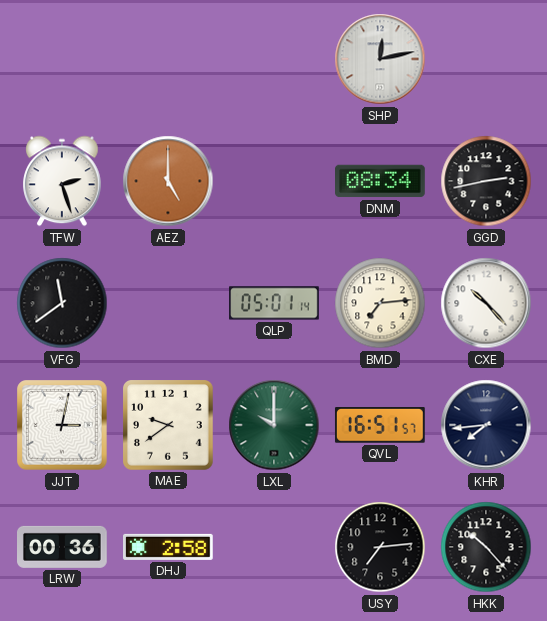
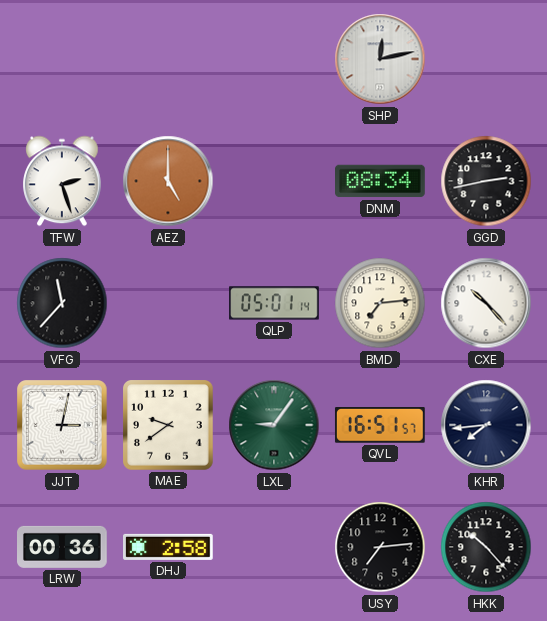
VFG: 11:39 -> 11:37 (62, 303)
LXL: 10:00 -> 9:06 (274, 425)
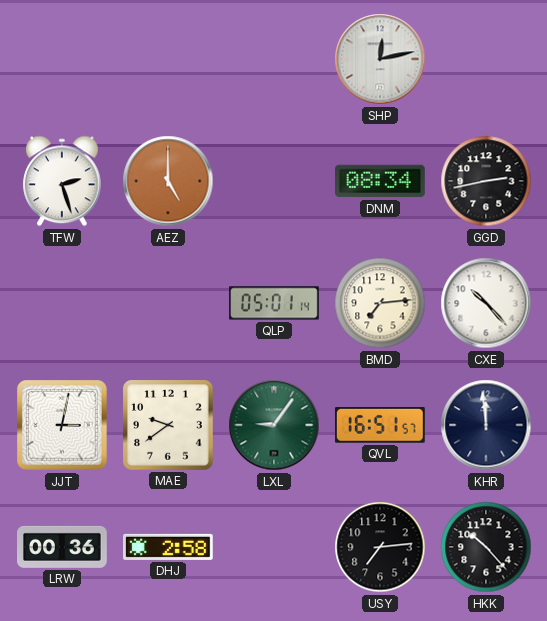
VFG: 11:37 -> none (62, 303)
KHR: 7:44 -> 11:59 (486, 425)
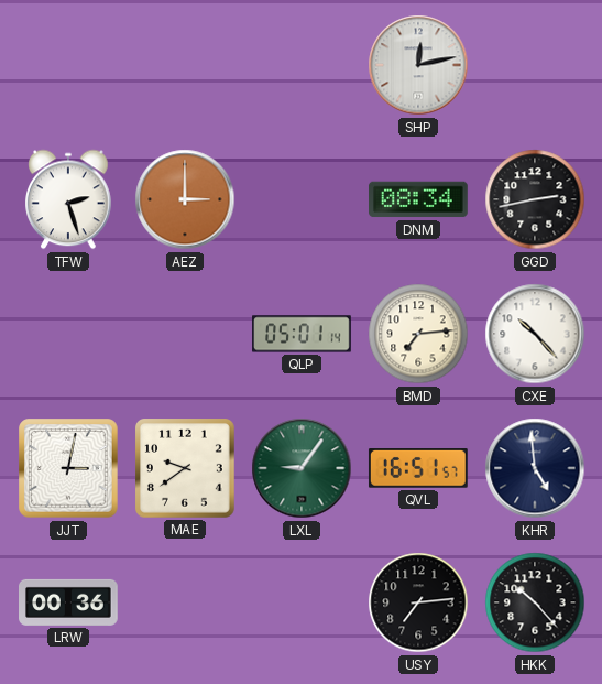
AEZ: 5:00 -> 3:00 (185, 199)
KHR: 11:59 -> 4:59 (535, 468)
DHJ: 2:58 -> none (169, 547)
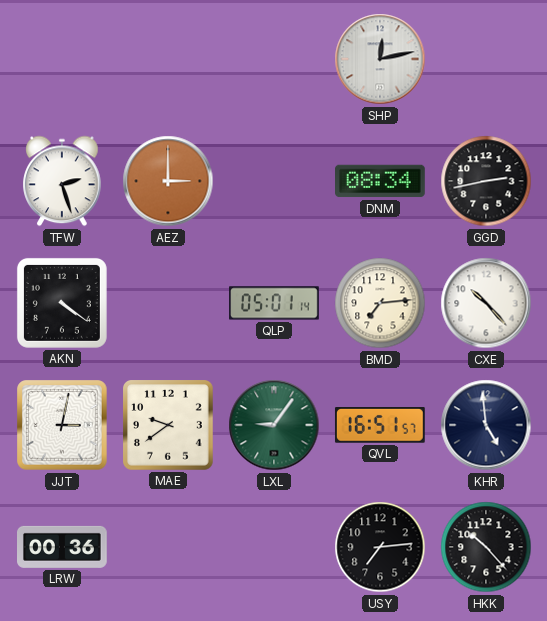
AKN: none -> 4:21 (62, 303)
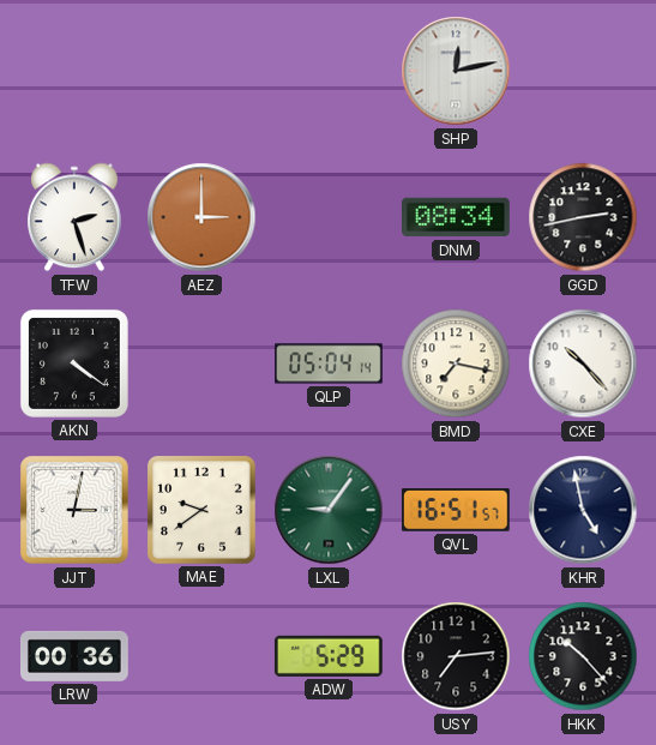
QLP: 05:01 -> 05:04 (329, 364)
BMD: 7:14 -> 7:17 (456, 364)
KHR: 4:59 -> 4:58 (583, 510)
ADW: none -> 5:29 (329, 656)
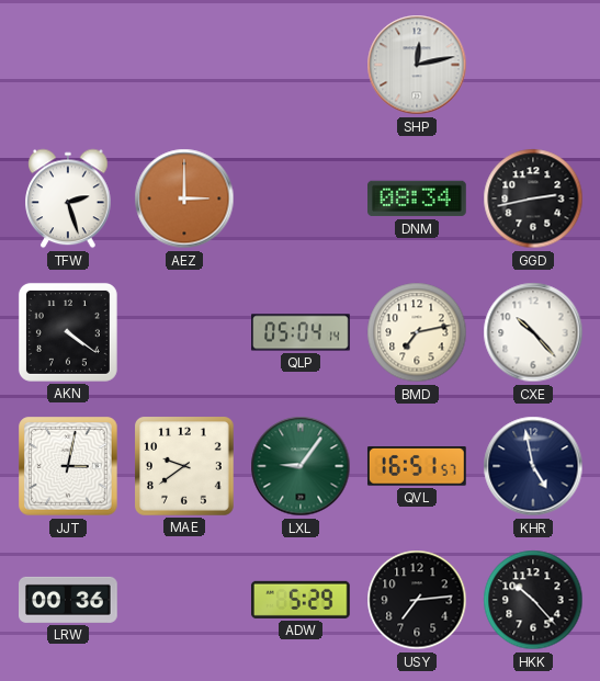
BMD: 7:17 -> 7:13 (417, 332)
